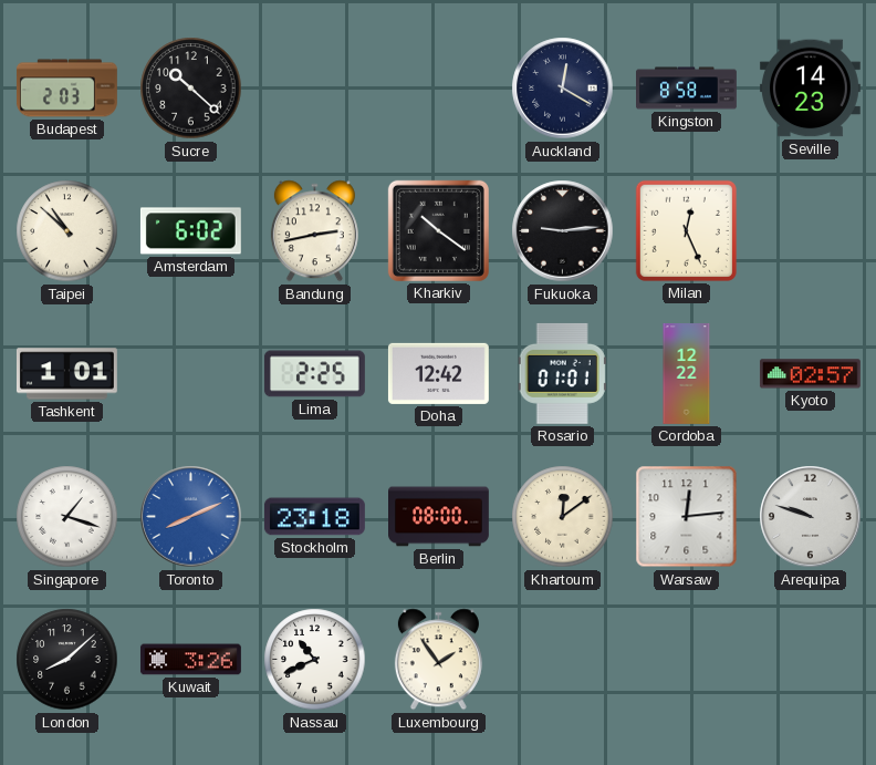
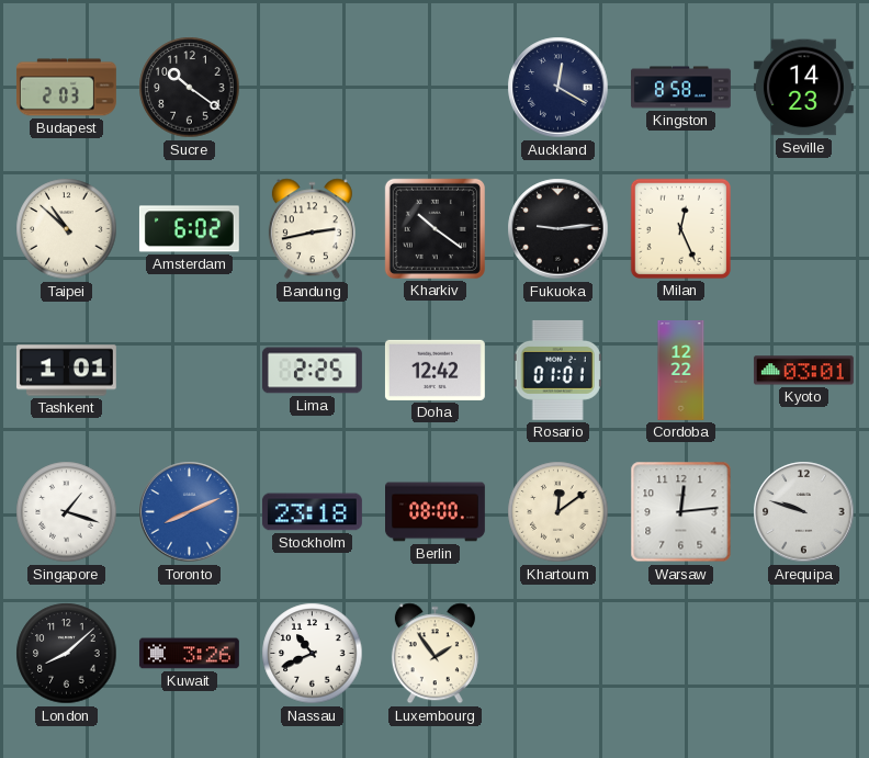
Sucre: 10:22 -> 10:21 (190, 88)
Kyoto: 02:57 -> 03:01 (803, 371)
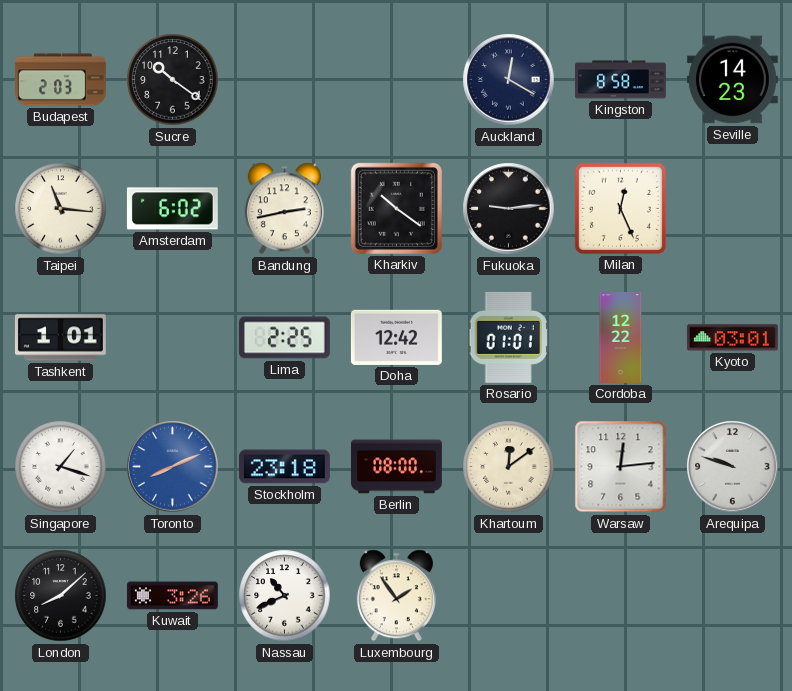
Taipei: 10:52 -> 11:16 (61, 209)
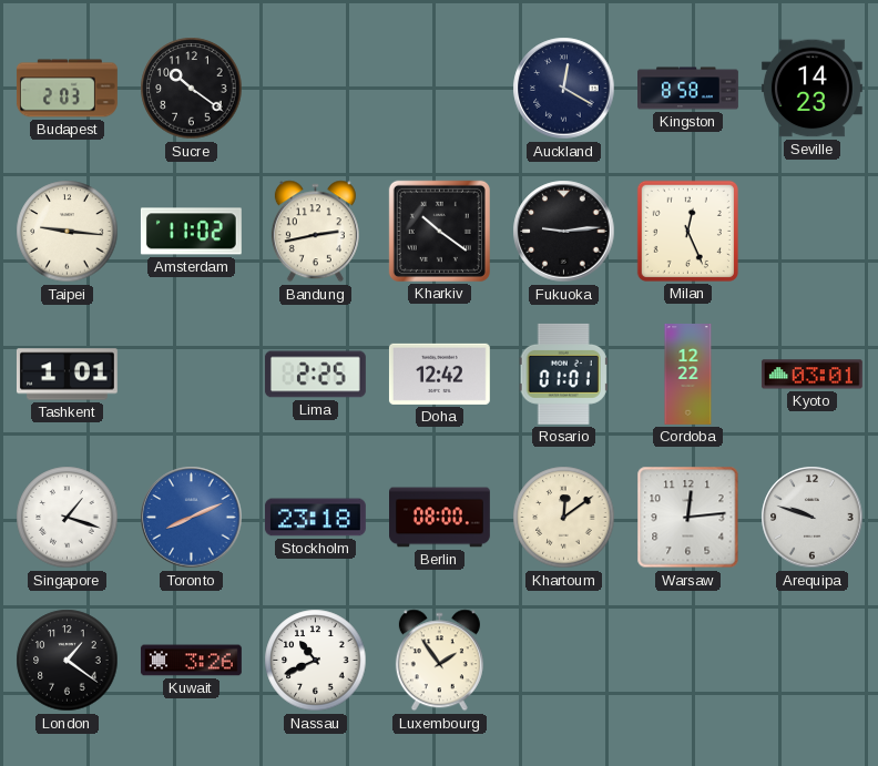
Taipei: 11:16 -> 9:16 (68, 232)
Amsterdam: 6:02 -> 11:02 (191, 232)
London: 8:08 -> 1:21 (68, 661)
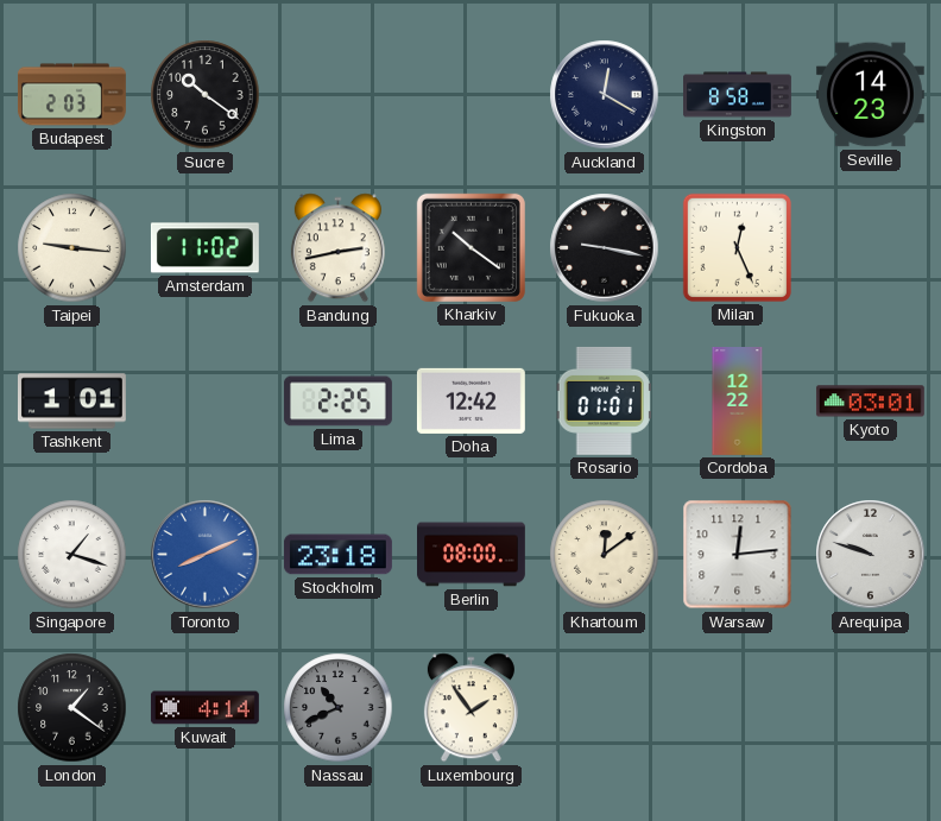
Fukuoka: 9:14 -> 9:17 (605, 248)
Kuwait: 3:26 -> 4:14 (204, 708)
Nassau dial: white -> grey (339, 708)
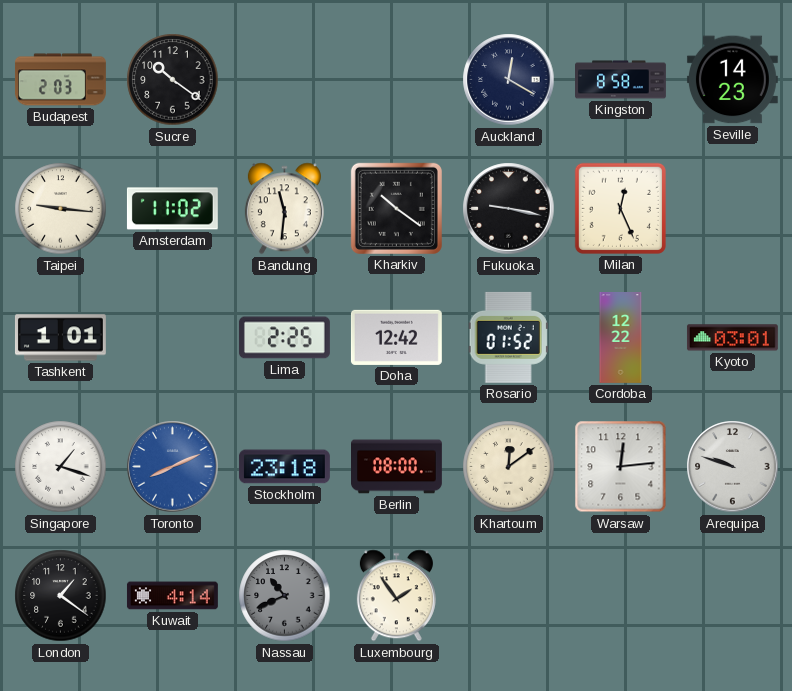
Bandung: 2:43 -> 11:31 (284, 209)
Rosario: 01:01 -> 01:52 (508, 337)
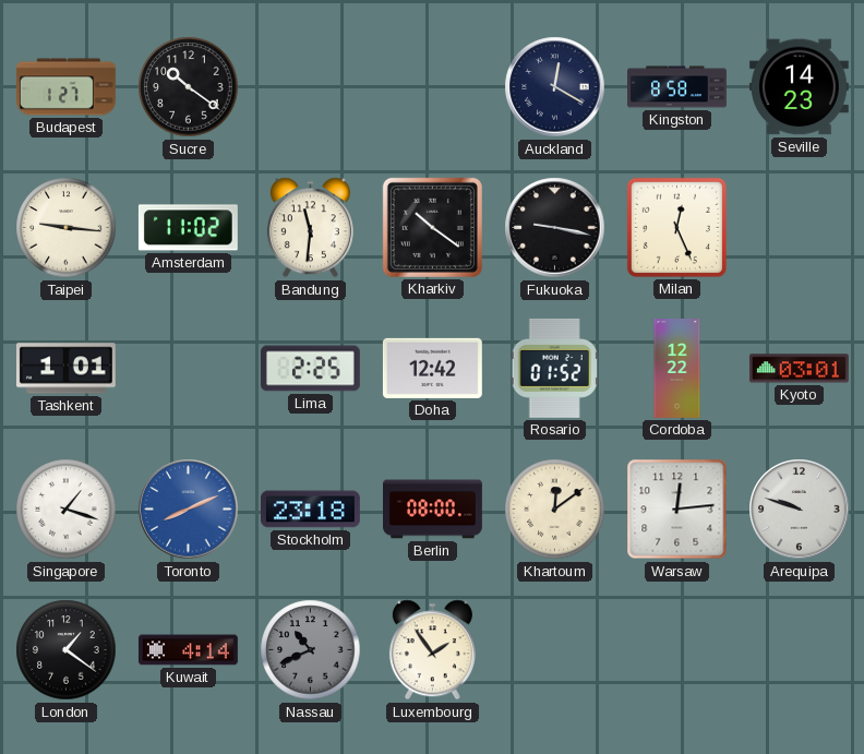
Budapest: 2:03 -> 1:27 (65, 87)
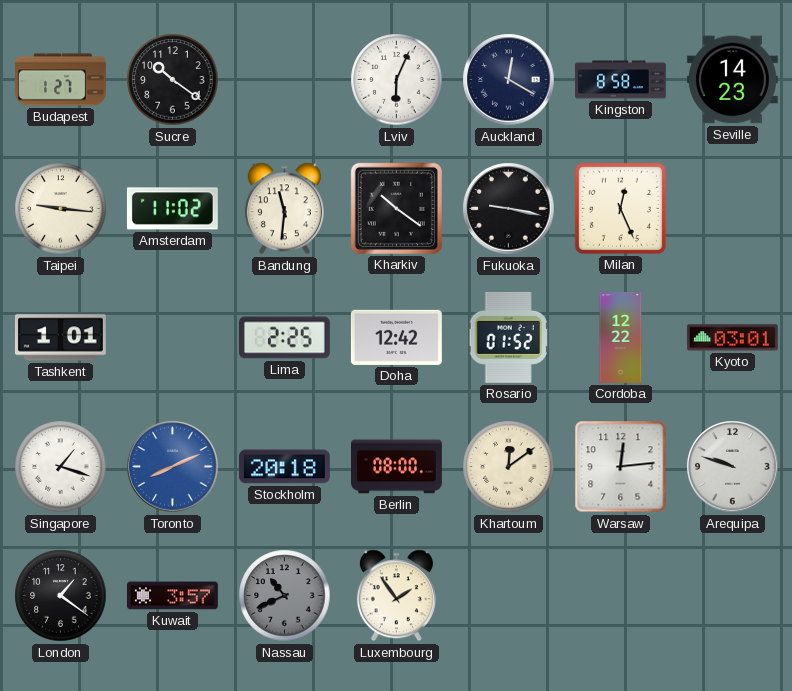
Lviv: none -> 6:04 (397, 80)
Stockholm: 23:18 -> 20:18 (284, 467)
Kuwait: 4:14 -> 3:57 (172, 596)
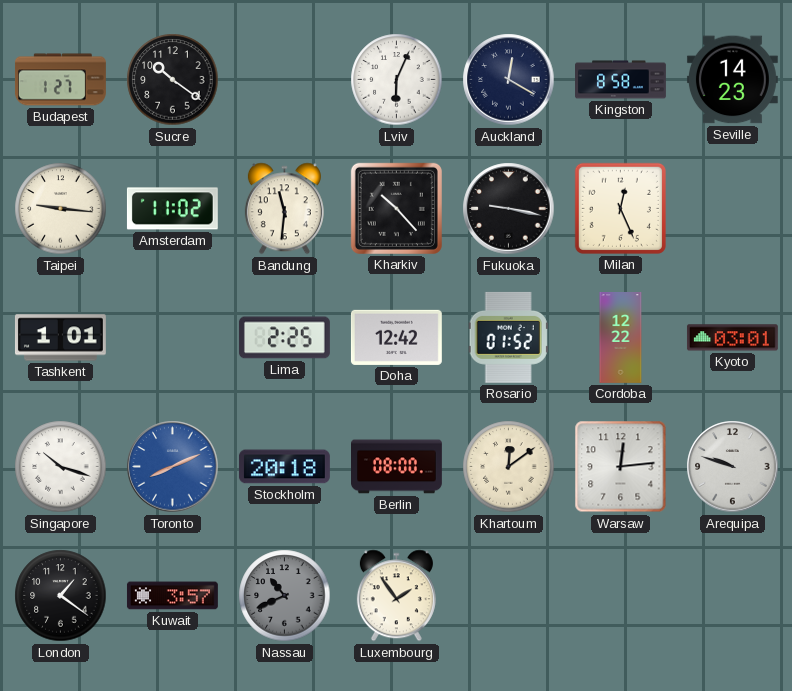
Kharkiv: 10:21 -> 10:23 (396, 208)
Singapore: 1:18 -> 10:18 (61, 467)
